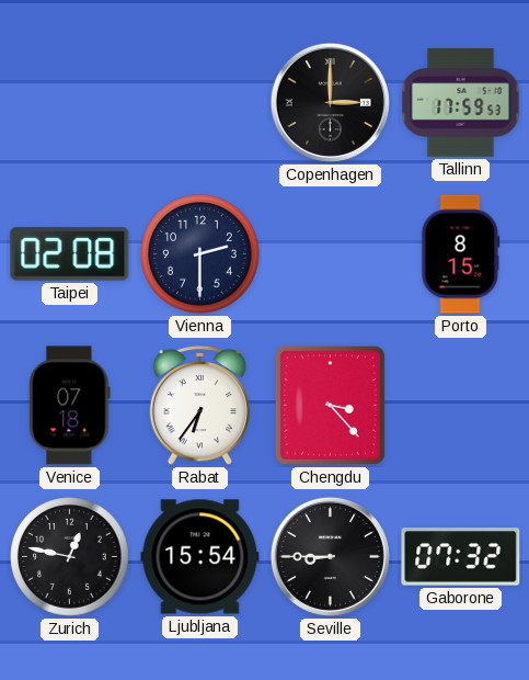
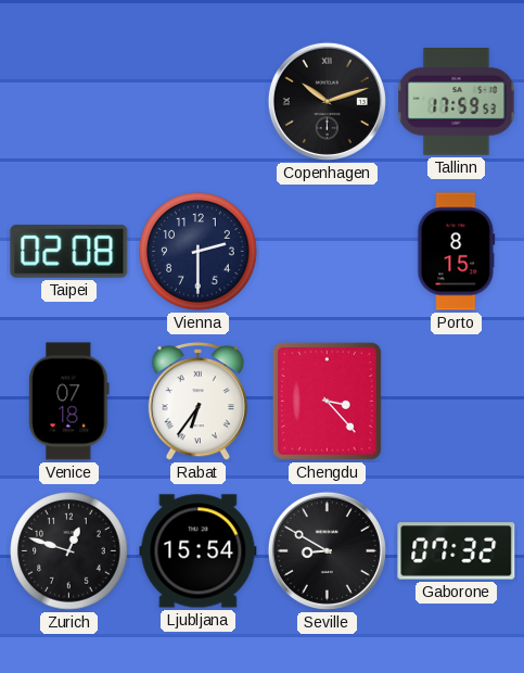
Copenhagen: 3:00 -> 10:12 (327, 101)
Zurich: 12:47 -> 12:48 (69, 551)
Seville: 8:45 -> 8:50 (327, 550)
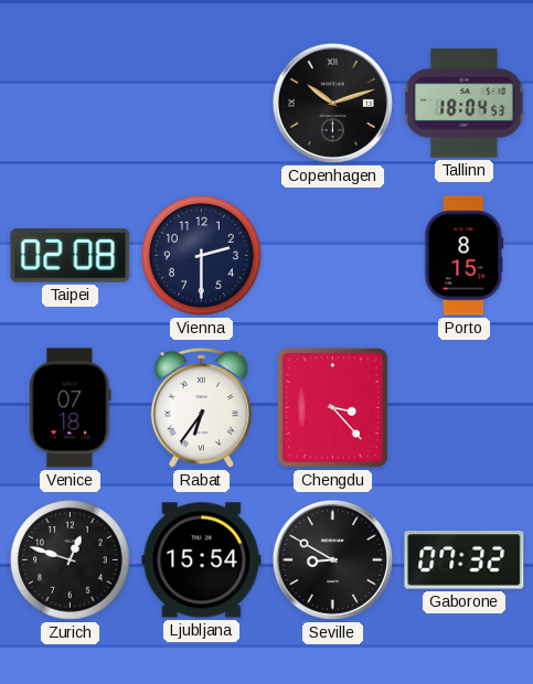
Tallinn: 17:59 -> 18:04 (465, 104)
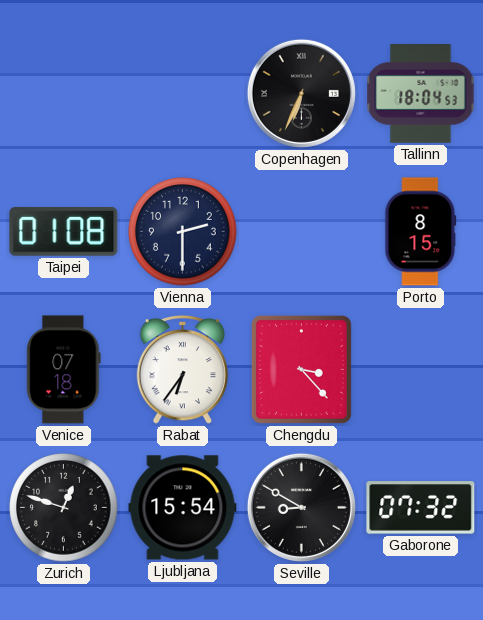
Copenhagen: 10:12 -> 6:34 (301, 93)
Taipei: 02:08 -> 01:08 (64, 232)
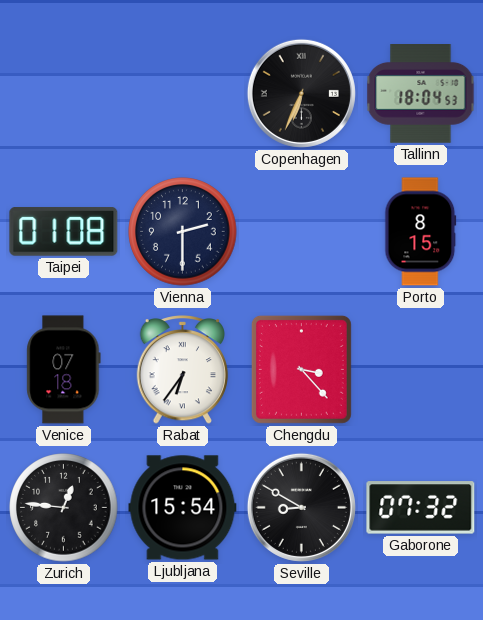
Zurich: 12:48 -> 12:46 (64, 508)
